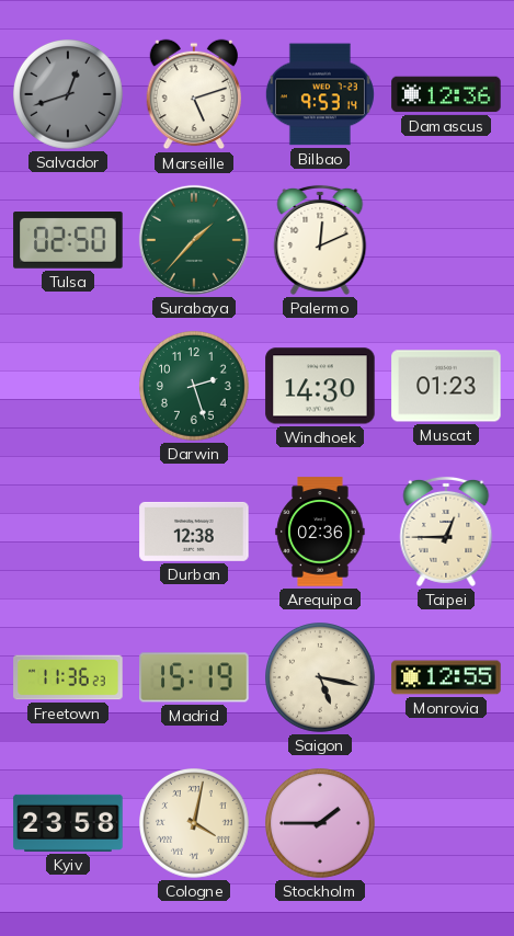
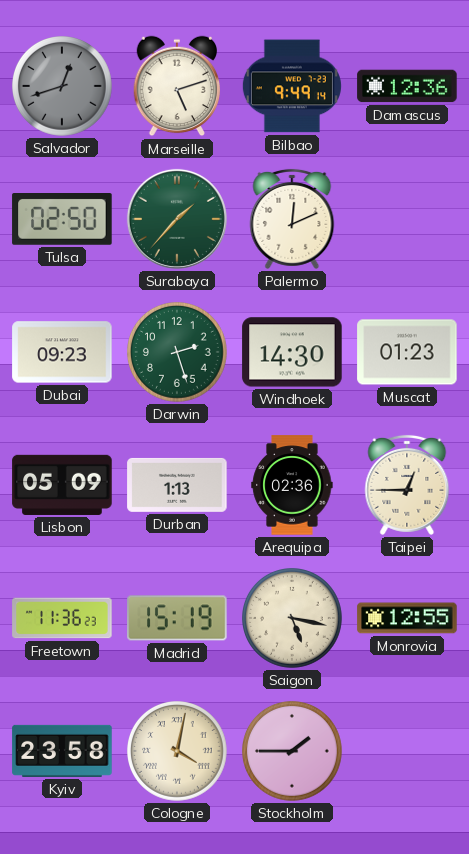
Bilbao: 9:53 -> 9:49 (292, 86)
Dubai: none -> 09:23 (62, 352)
Lisbon: none -> 05:09 (62, 485)
Durban: 12:38 -> 1:13 (177, 485)
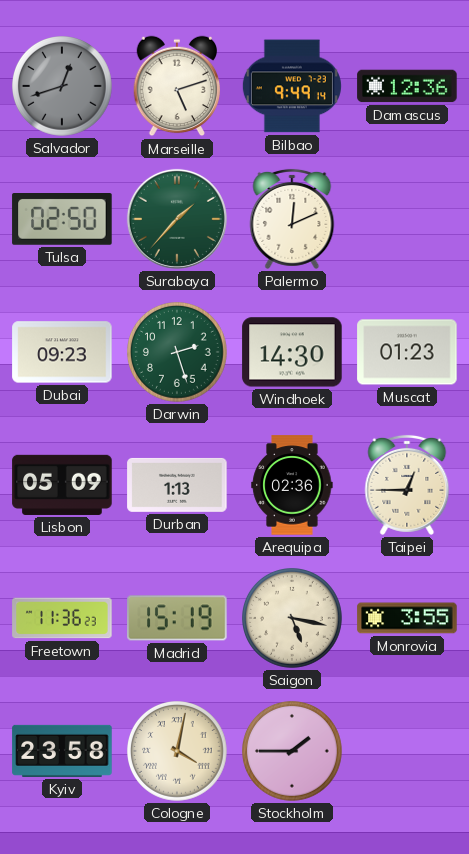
Monrovia: 12:55 -> 3:55 (407, 618)
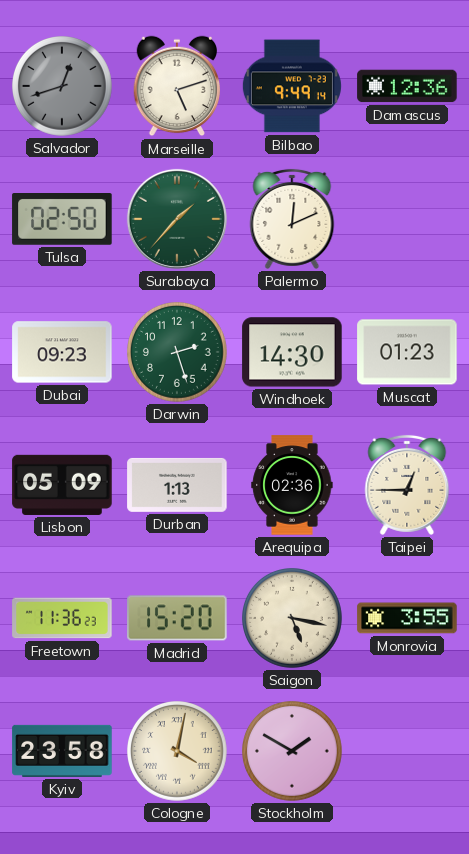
Madrid: 15:19 -> 15:20 (177, 618)
Stockholm: 1:45 -> 1:50 (293, 752)
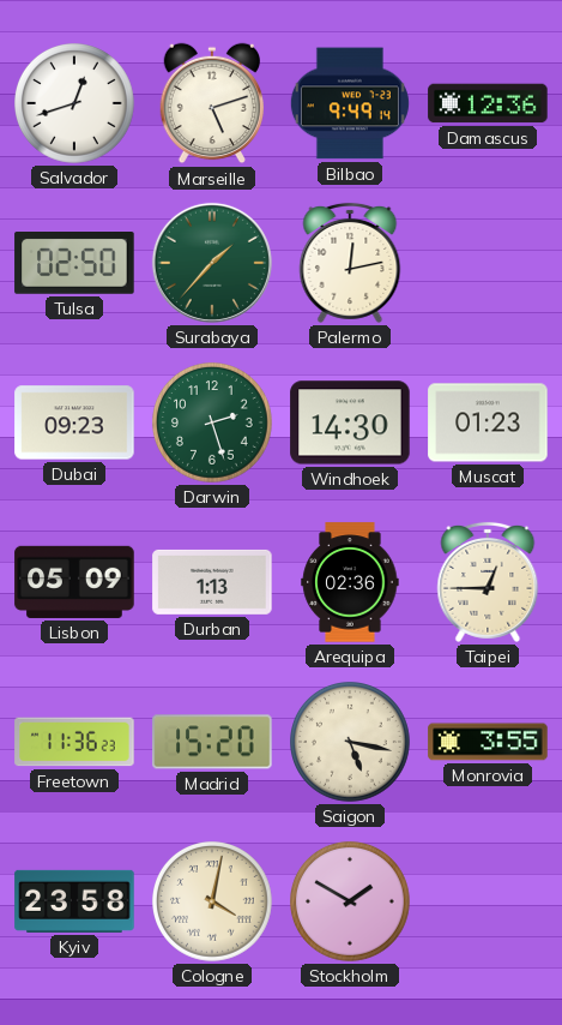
Salvador dial: grey -> white (75, 104)
Palermo: 12:11 -> 12:13 (350, 263)
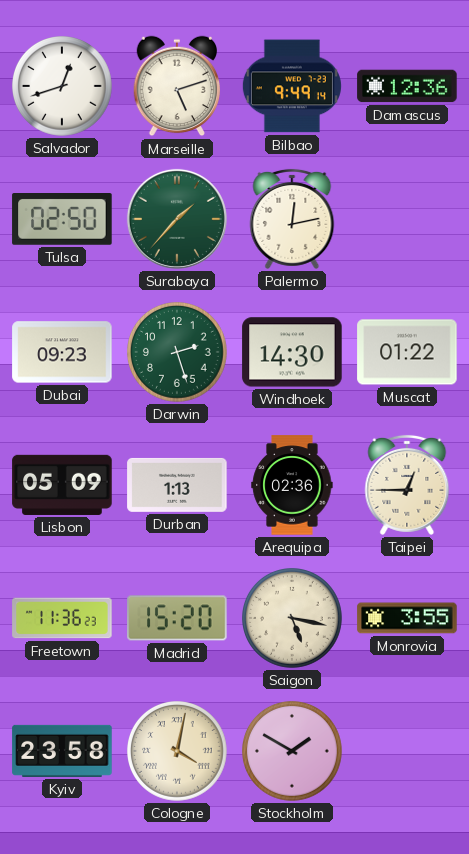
Muscat: 01:23 -> 01:22 (407, 352)
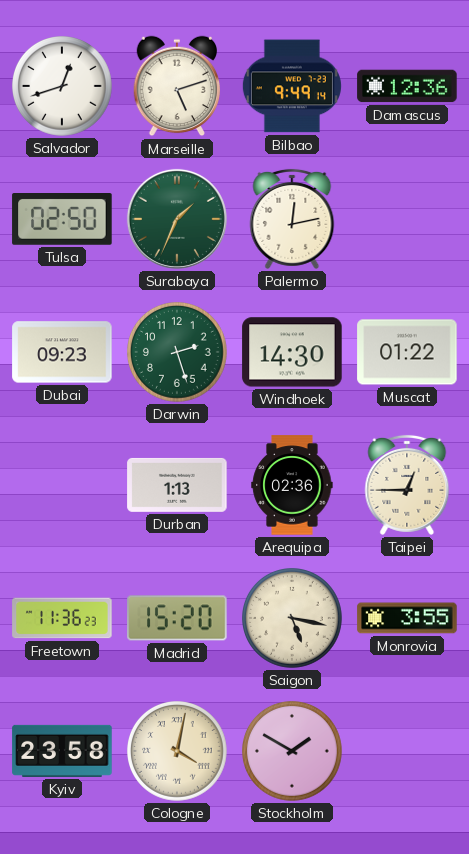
Surabaya: 1:37 -> 1:34 (177, 219)
Lisbon: 05:09 -> none (62, 485)
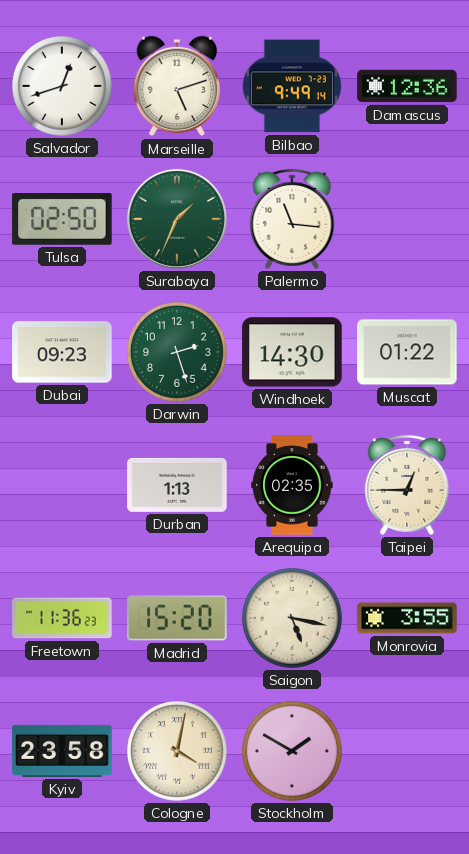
Palermo: 12:13 -> 11:16 (292, 219)
Arequipa: 02:36 -> 02:35 (292, 485)
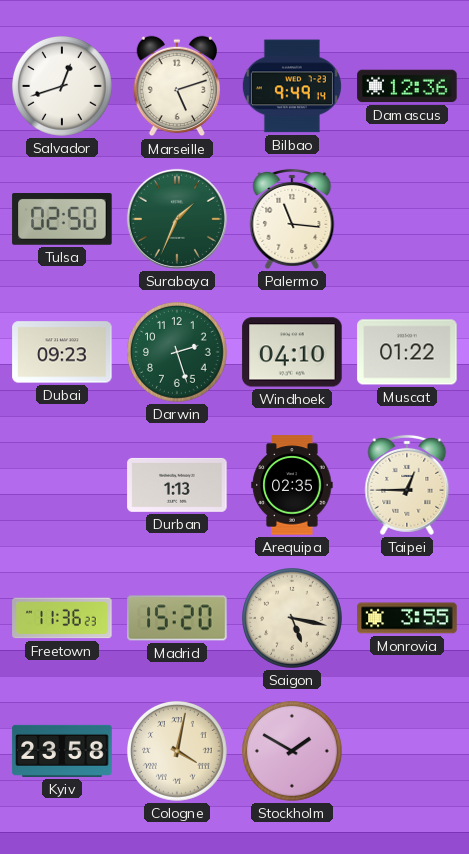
Windhoek: 14:30 -> 04:10 (292, 352)
